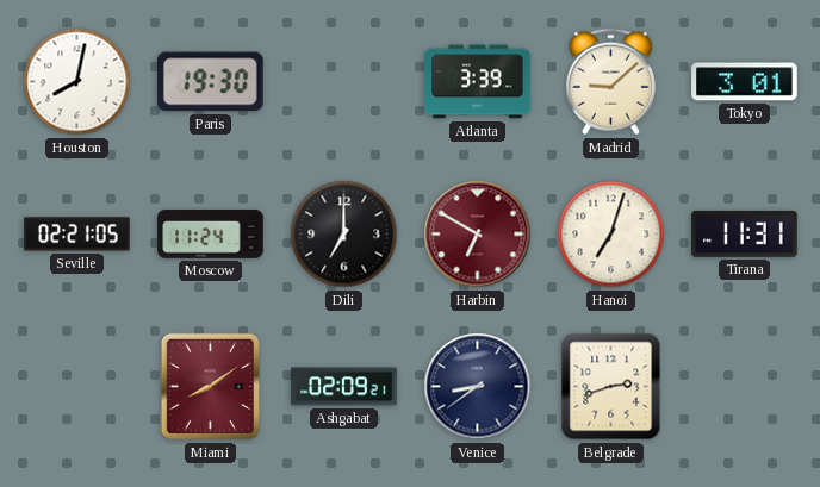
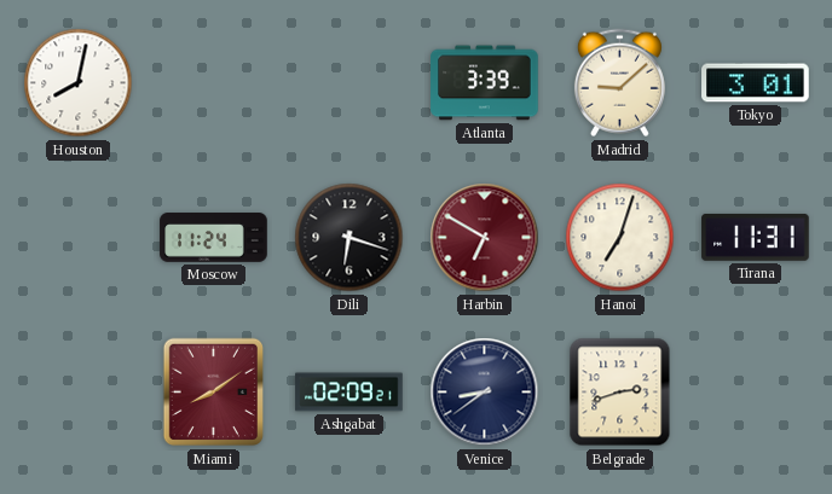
Paris: 19:30 -> none (211, 82)
Seville: 02:21 -> none (77, 235)
Dili: 7:00 -> 6:18 (349, 238)
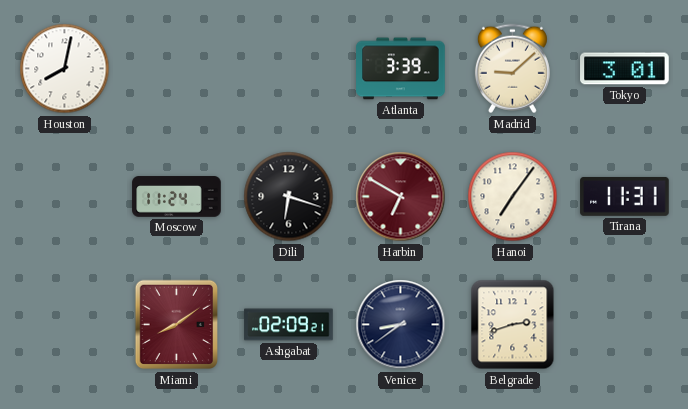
Hanoi: 7:03 -> 7:06 (513, 197)
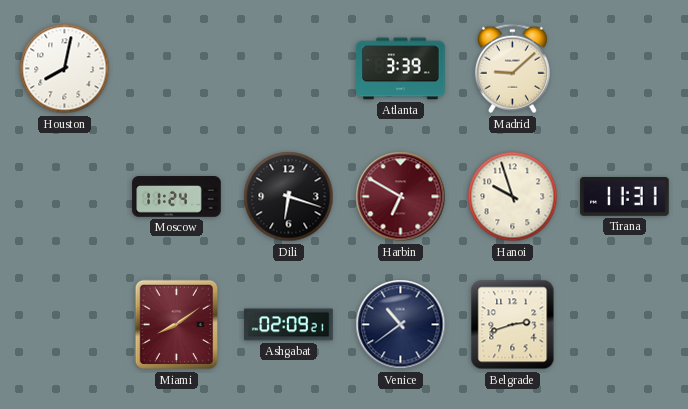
Tokyo: 3:01 -> none (625, 69)
Hanoi: 7:06 -> 9:57 (513, 197)
Venice: 8:39 -> 10:39 (401, 325)
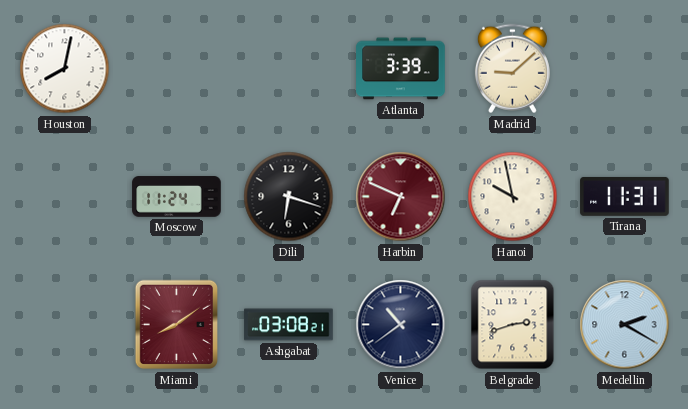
Harbin: 6:50 -> 6:49 (401, 197)
Hanoi: 9:57 -> 9:58 (513, 197)
Ashgabat: 02:09 -> 03:08 (289, 325)
Medellin: none -> 2:20 (625, 325)
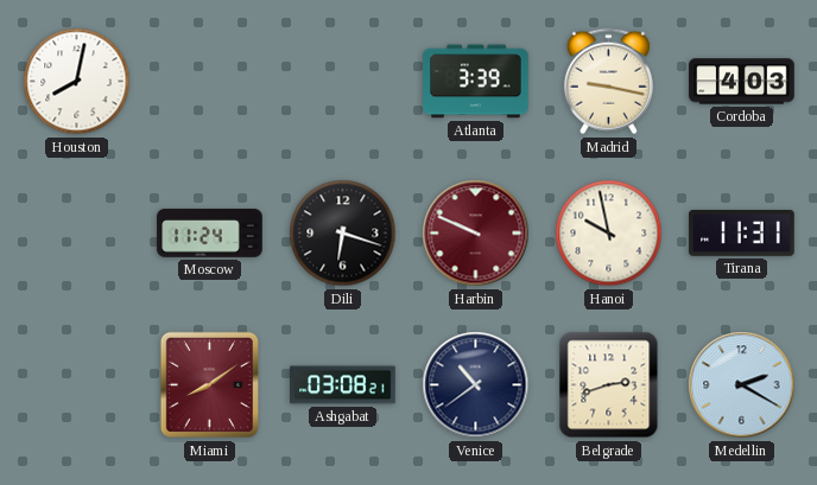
Madrid: 9:08 -> 9:17 (608, 82)
Cordoba: none -> 4:03 (742, 82)
Harbin: 6:49 -> 9:49 (476, 234)
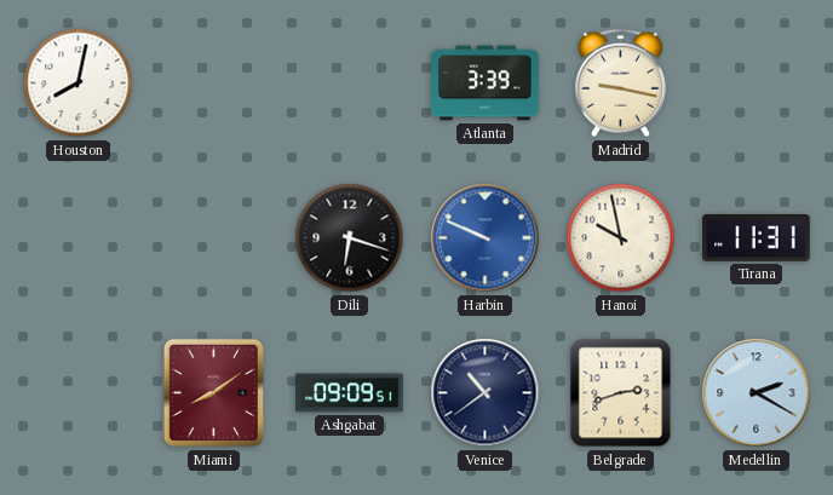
Cordoba: 4:03 -> none (742, 82)
Moscow: 11:24 -> none (210, 234)
Harbin dial: burgundy -> blue (486, 238)
Ashgabat: 03:08 -> 09:09 (350, 393)
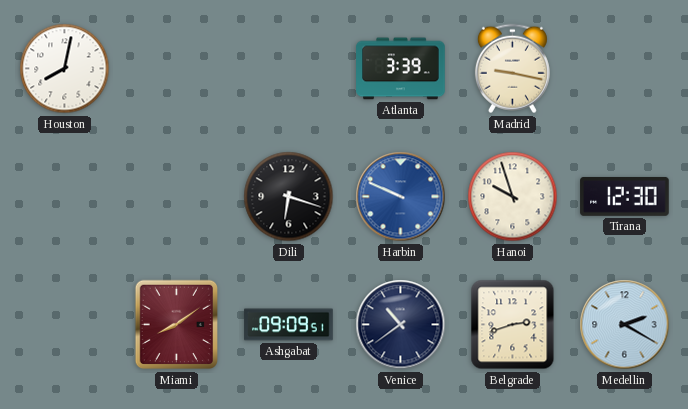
Hanoi: 9:58 -> 9:57 (513, 197)
Tirana: 11:31 -> 12:30 (625, 197)
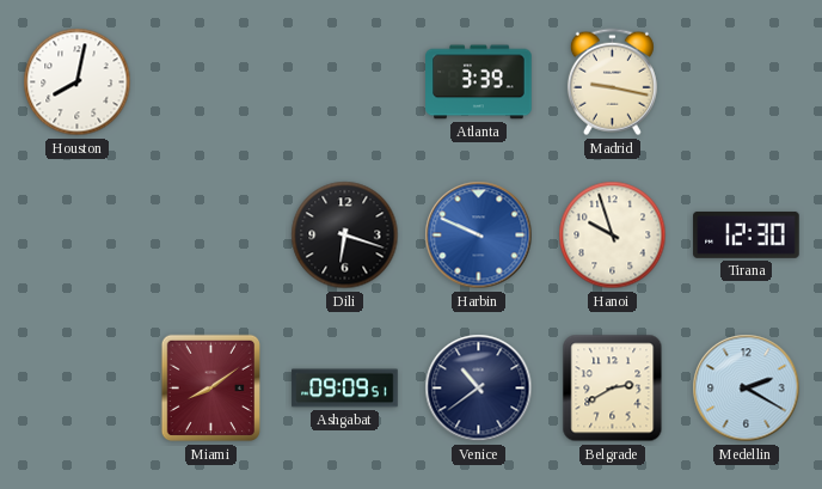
Belgrade: 2:42 -> 2:40 (613, 389)
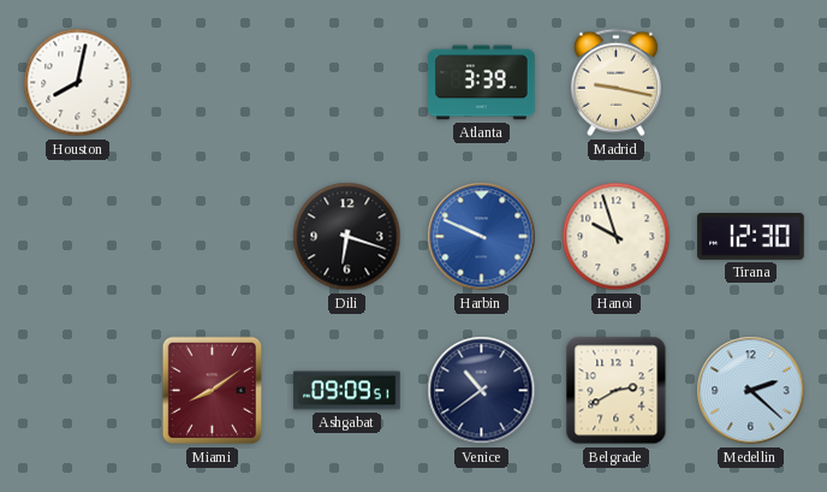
Medellin: 2:20 -> 2:22 (751, 391)
